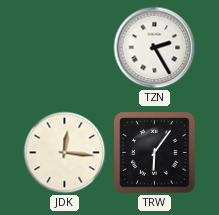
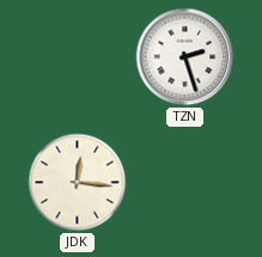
TZN: 2:25 -> 2:27 (185, 57)
TRW: 6:06 -> none (155, 153)
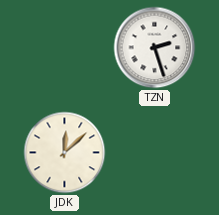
JDK: 12:16 -> 12:08 (65, 153)
